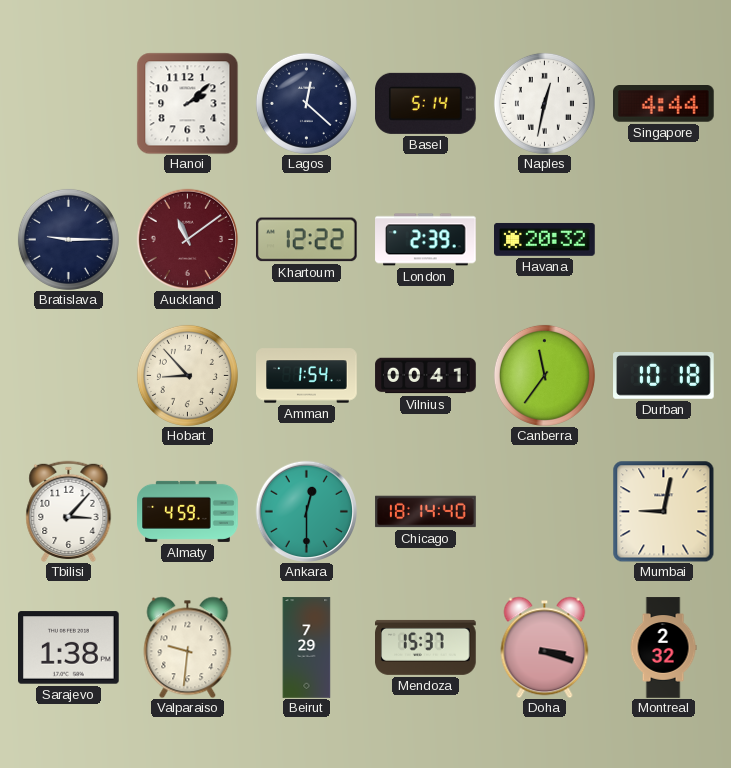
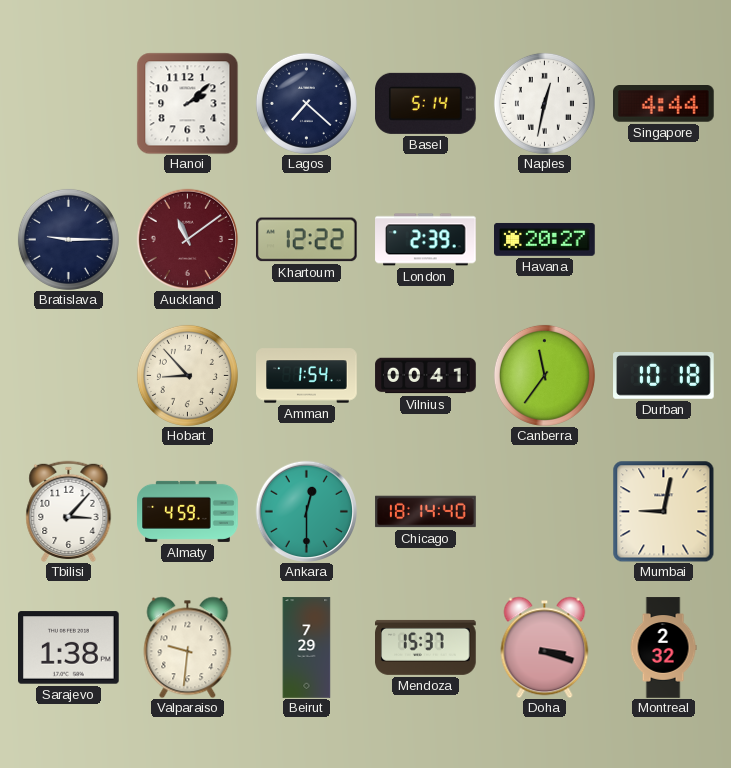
Lagos: 12:22 -> 7:22 (306, 103)
Havana: 20:32 -> 20:27 (545, 239)
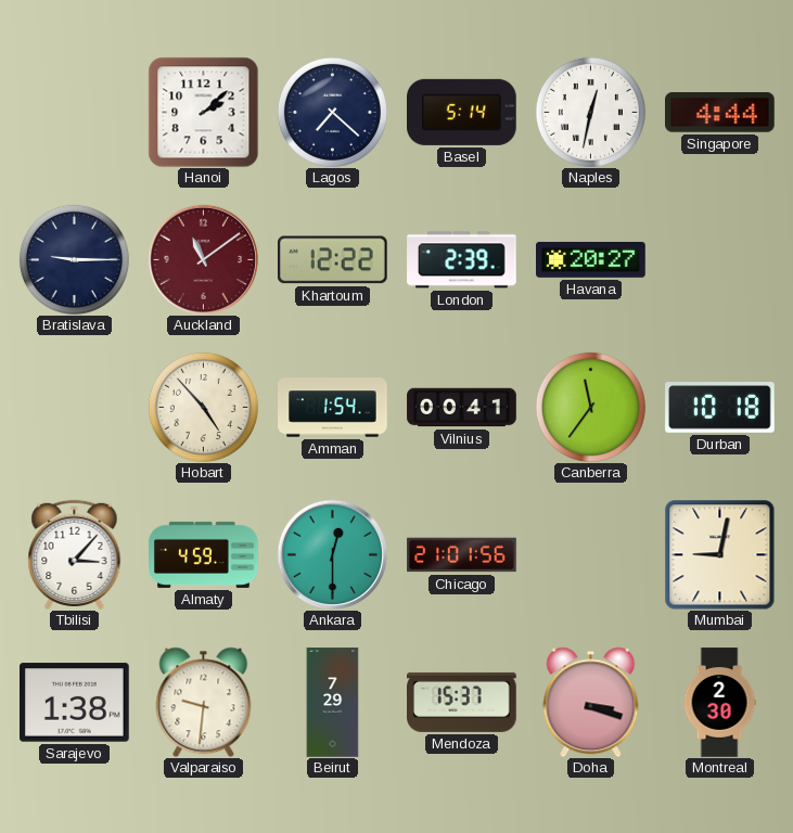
Hobart: 8:53 -> 4:53 (203, 407)
Chicago: 18:14 -> 21:01 (462, 555)
Montreal: 2:32 -> 2:30 (719, 703)
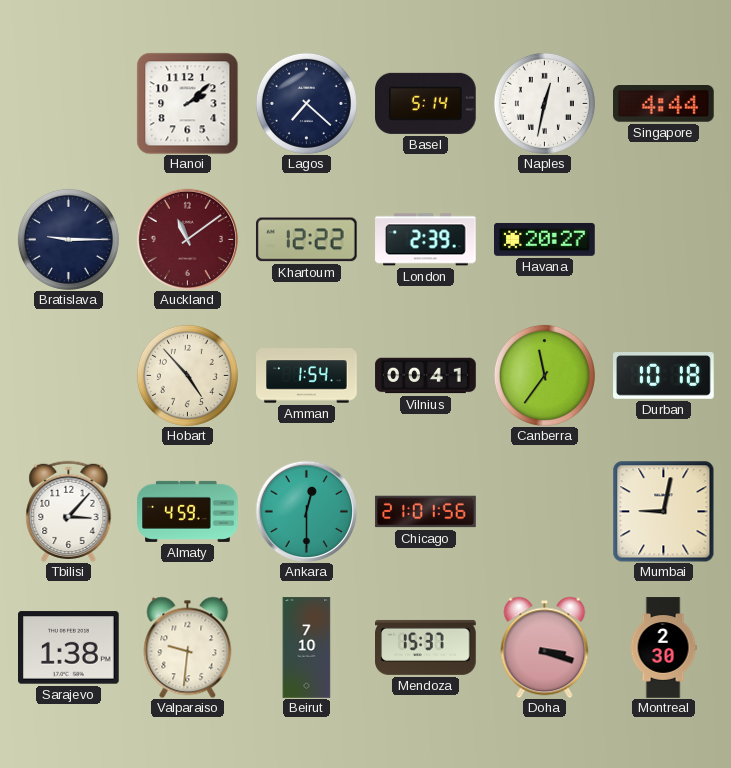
Beirut: 7:29 -> 7:10 (307, 648)
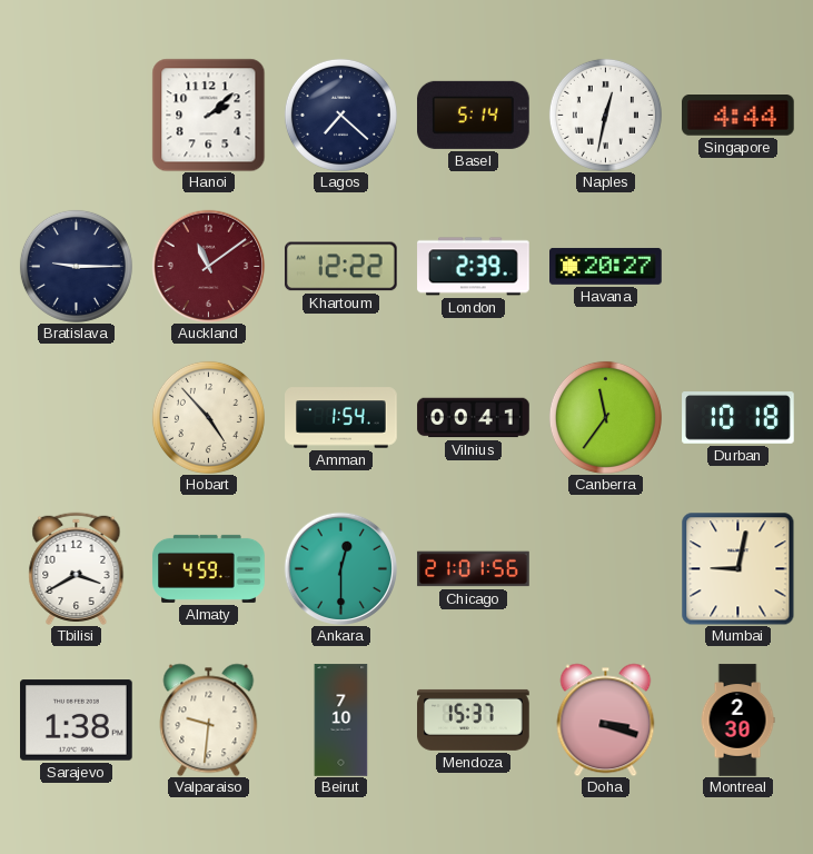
Tbilisi: 3:07 -> 3:40 (77, 568)
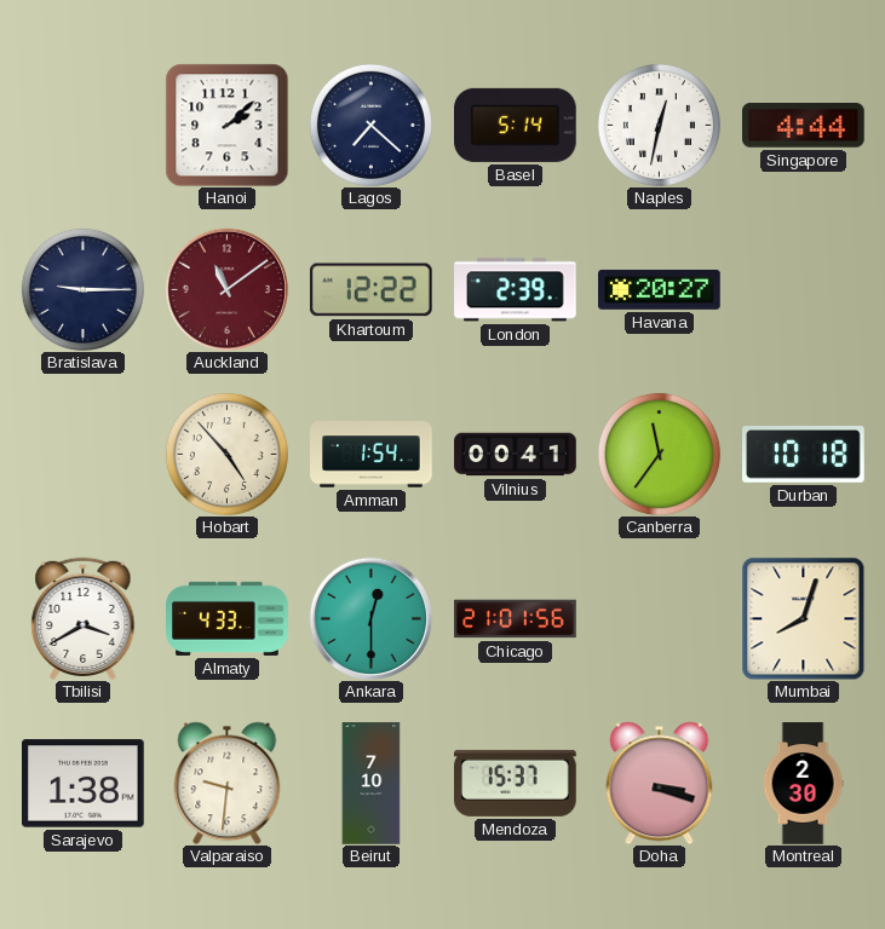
Almaty: 4:59 -> 4:33 (228, 618)
Mumbai: 9:02 -> 8:03 (803, 619)
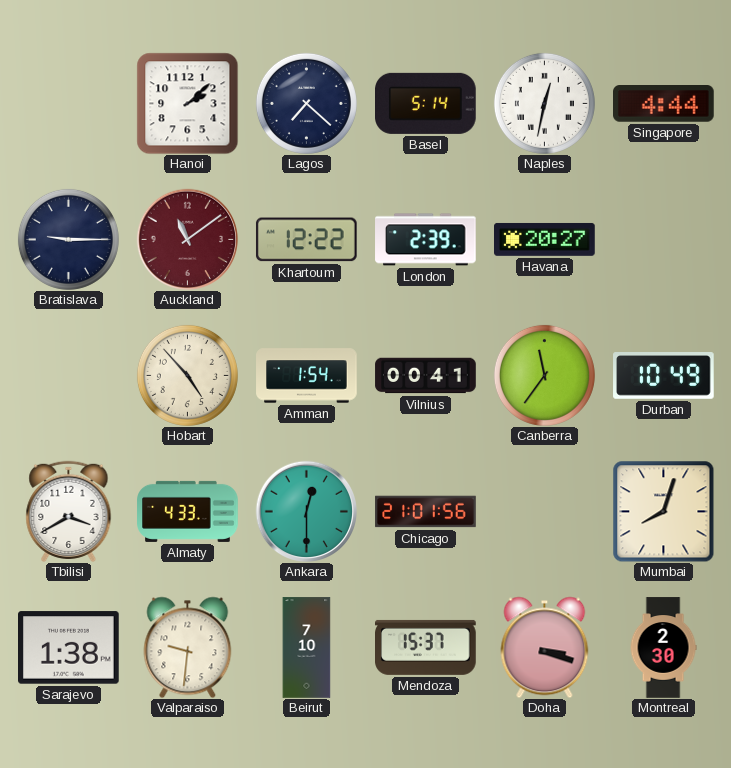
Durban: 10:18 -> 10:49 (664, 376)
